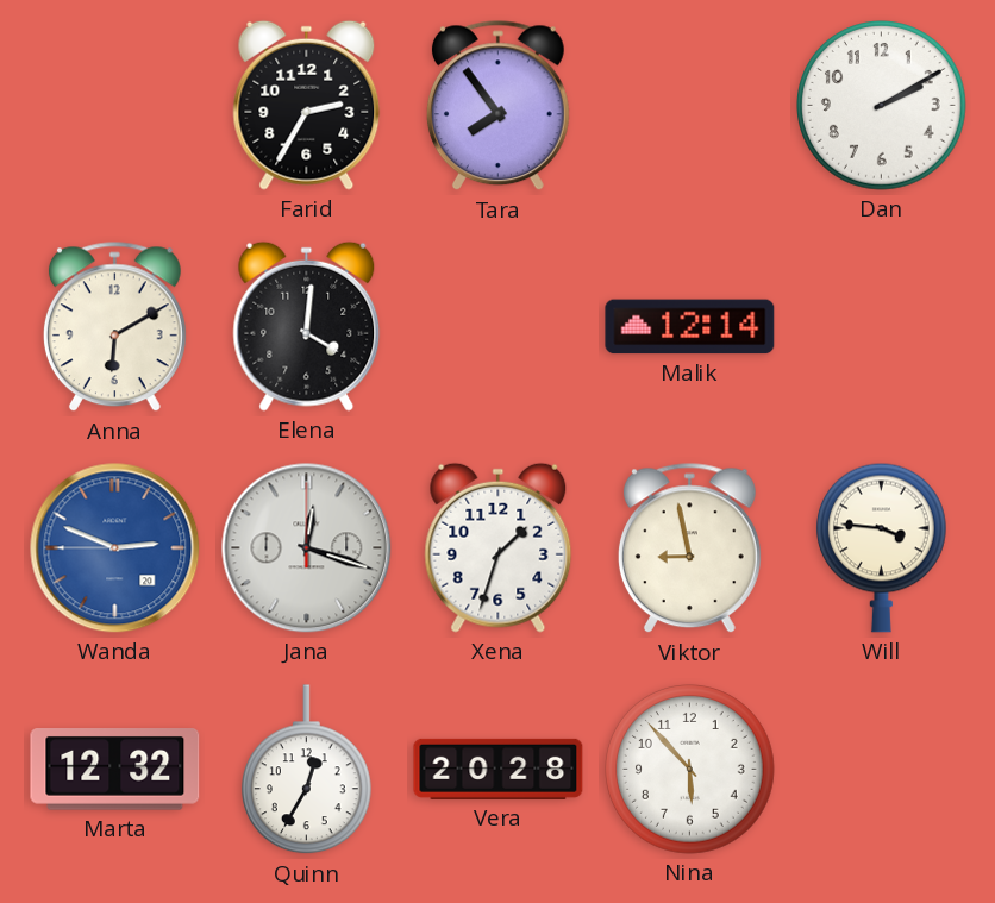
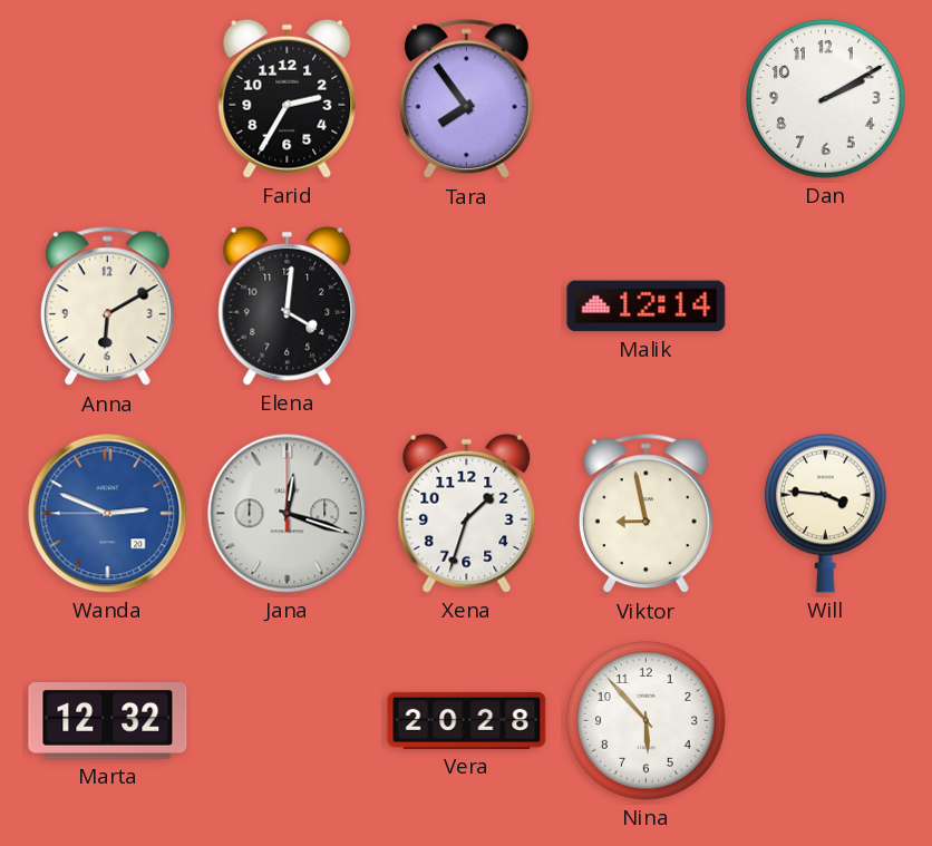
Quinn: 12:35 -> none (306, 770)
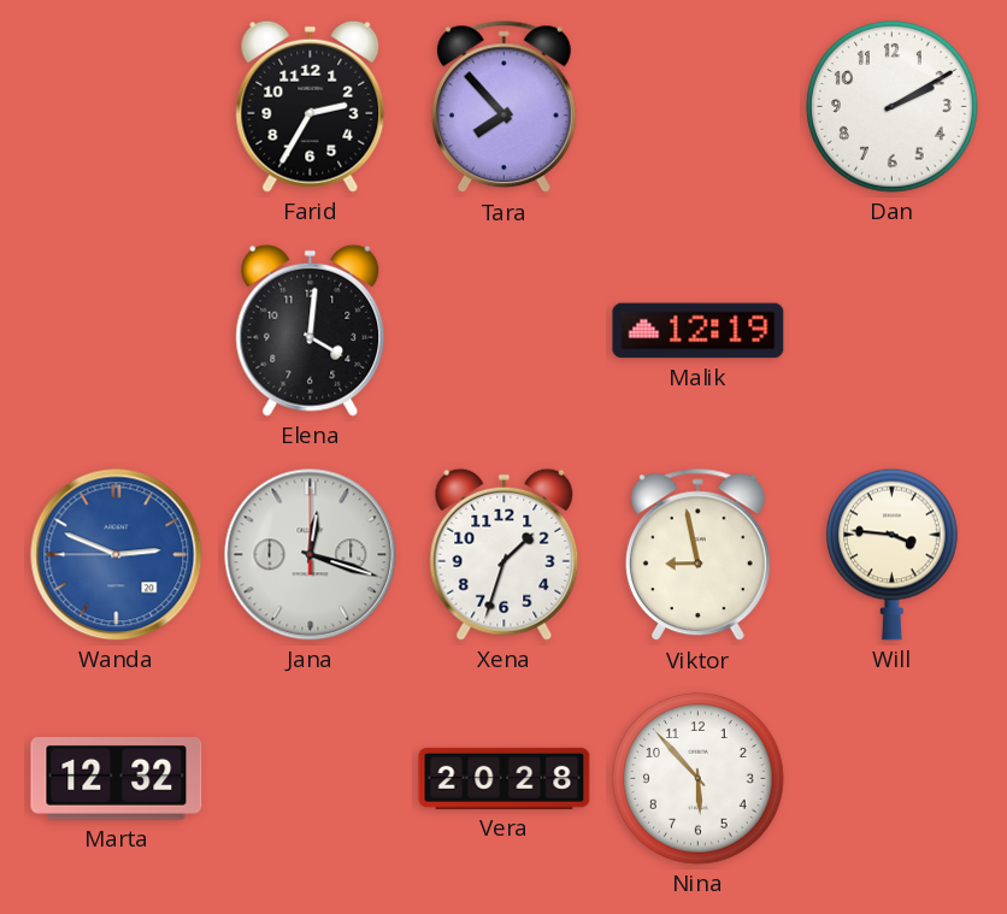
Tara: 7:54 -> 7:53 (503, 107)
Anna: 6:10 -> none (107, 307)
Malik: 12:14 -> 12:19 (699, 331)
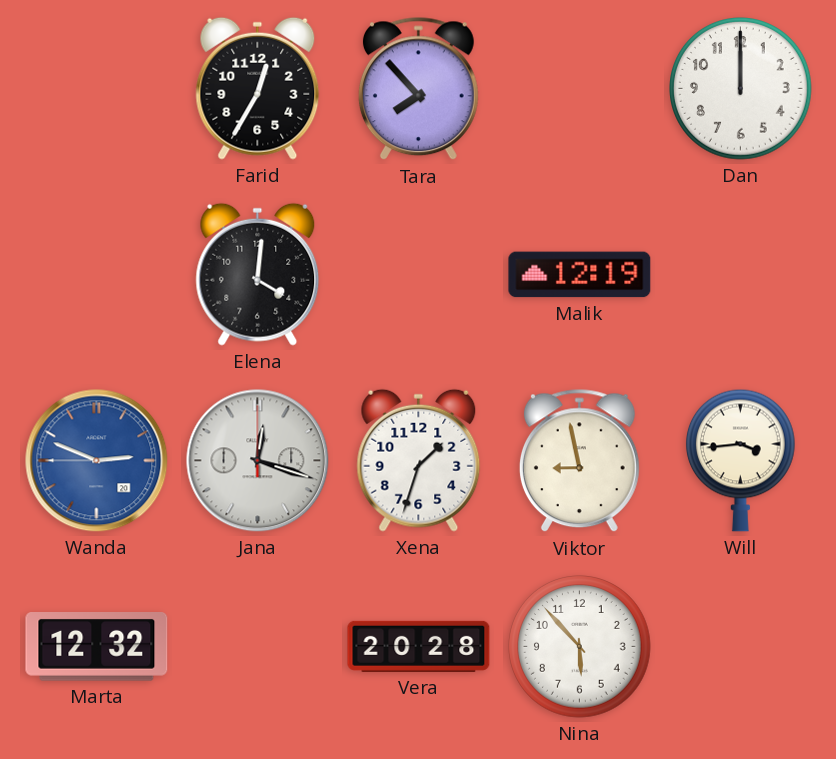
Farid: 2:35 -> 12:35 (258, 88)
Dan: 2:10 -> 12:00 (741, 89)
Will: 3:46 -> 3:44 (740, 460)
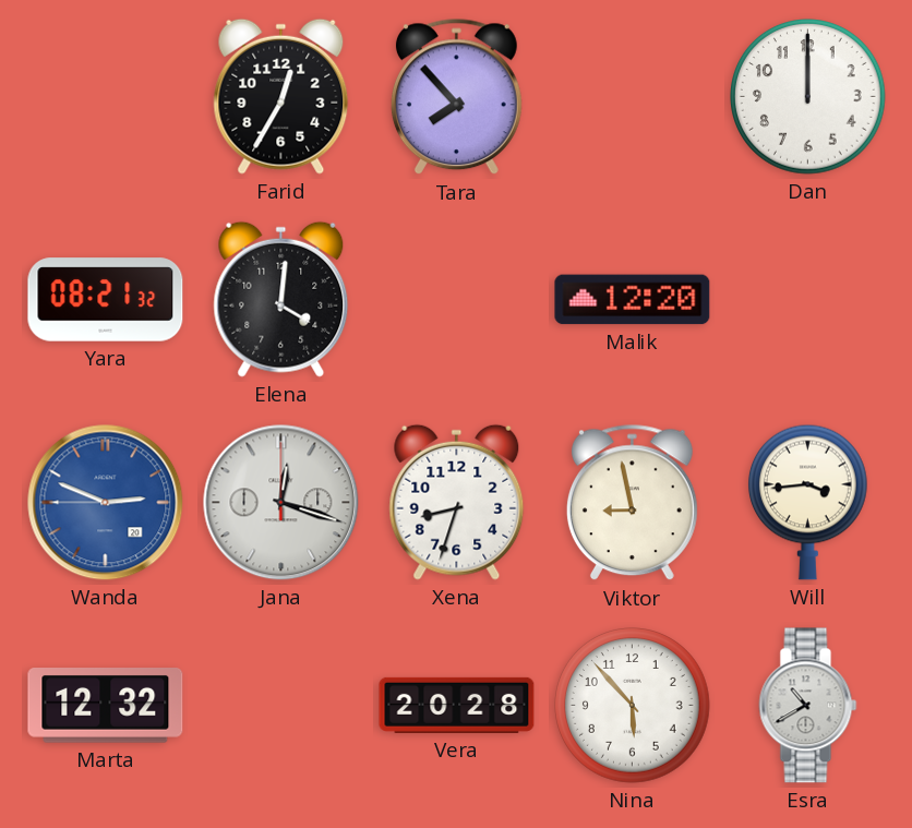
Yara: none -> 08:21 (106, 300)
Malik: 12:19 -> 12:20 (633, 300)
Xena: 1:33 -> 8:33 (457, 502)
Esra: none -> 10:40 (808, 706)
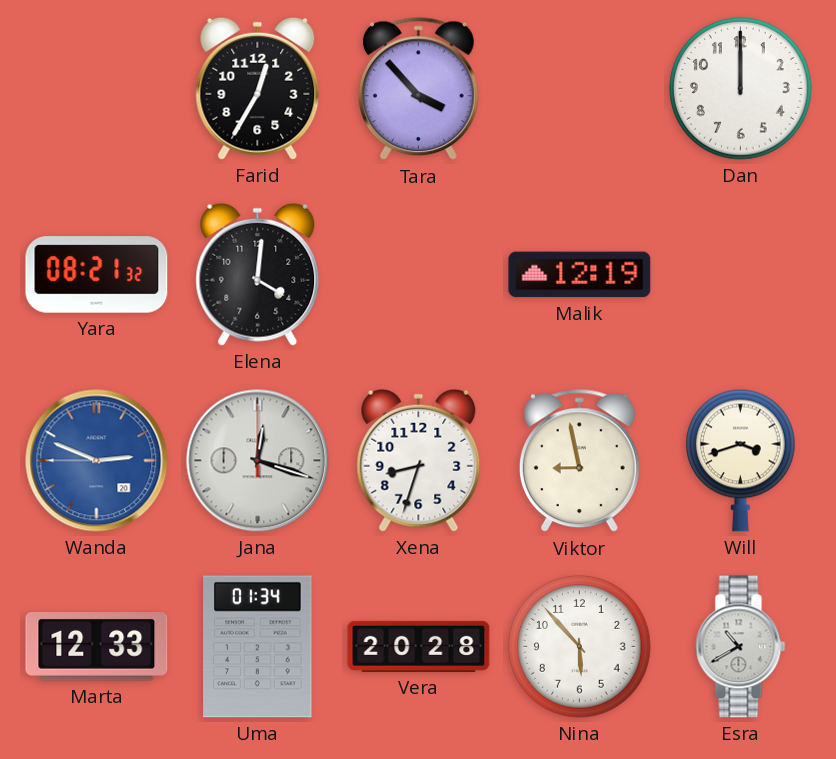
Tara: 7:53 -> 3:53 (418, 89)
Malik: 12:20 -> 12:19 (580, 275)
Will: 3:44 -> 3:42 (740, 460)
Marta: 12:32 -> 12:33 (97, 647)
Uma: none -> 01:34 (258, 647)
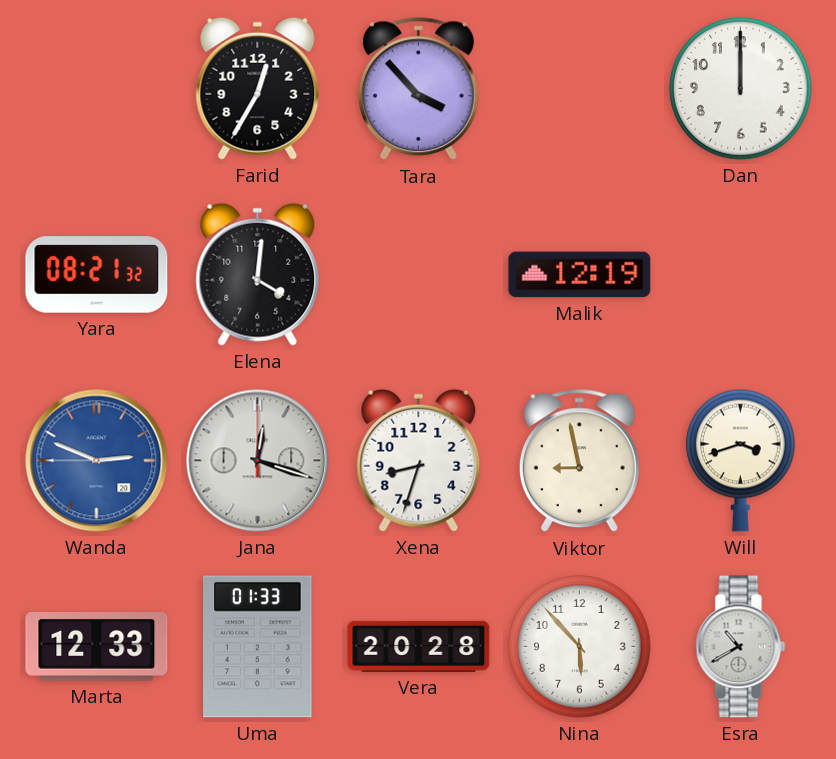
Uma: 01:34 -> 01:33 (258, 647)
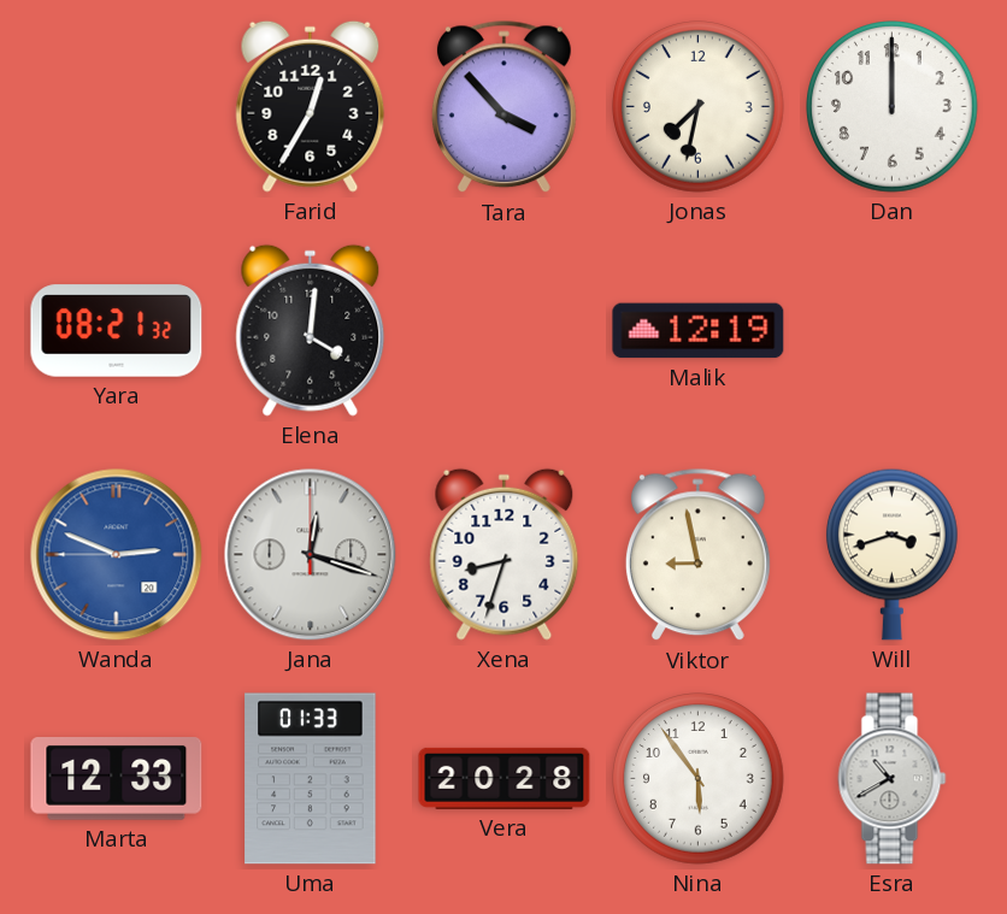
Jonas: none -> 7:32 (699, 107)
Nina: 5:53 -> 5:54 (699, 779)
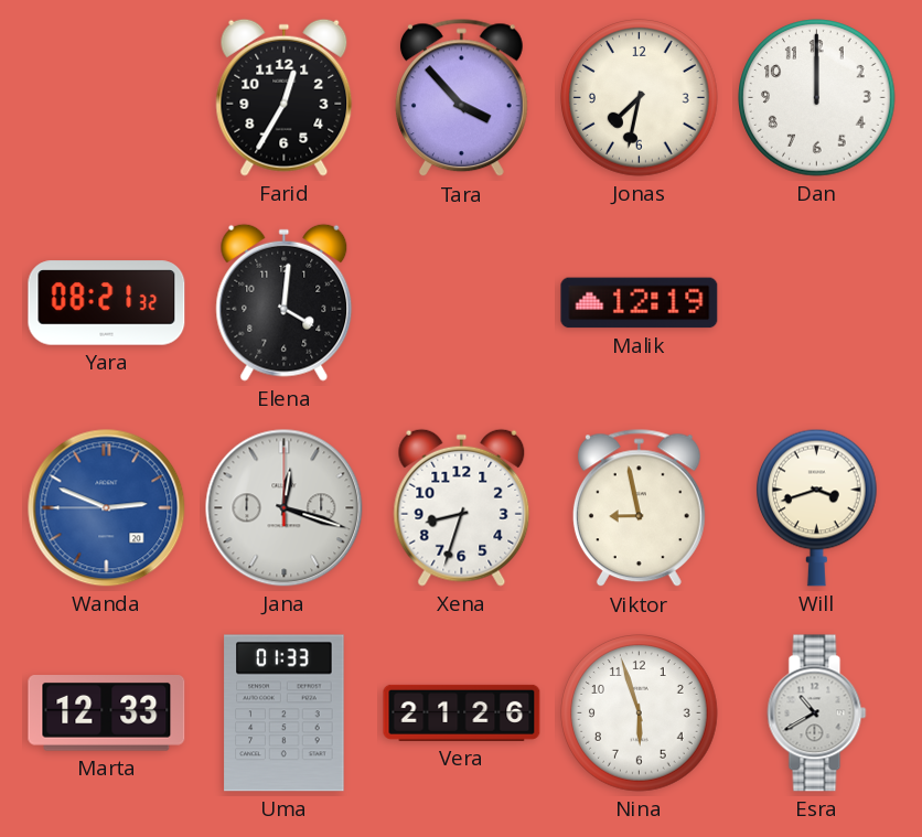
Vera: 20:28 -> 21:26 (462, 712)
Nina: 5:54 -> 5:57 (640, 713)
